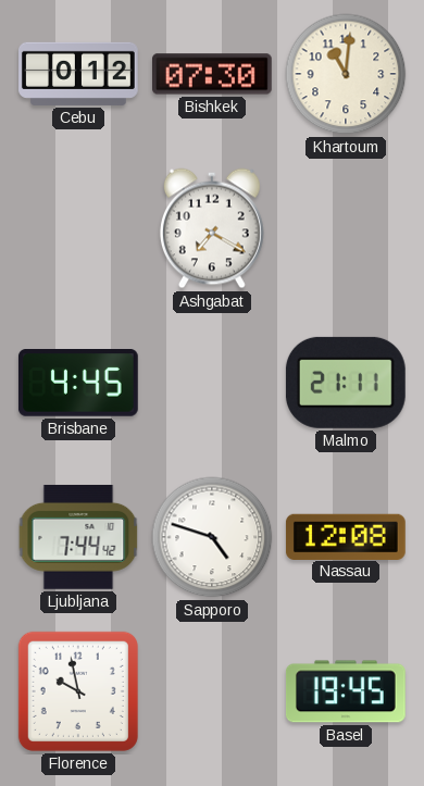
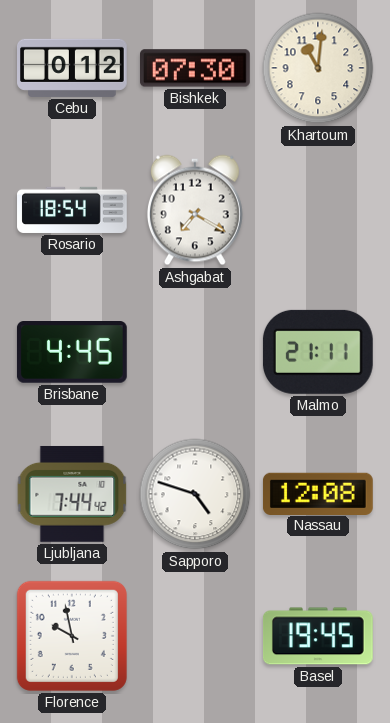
Rosario: none -> 18:54 (72, 210)
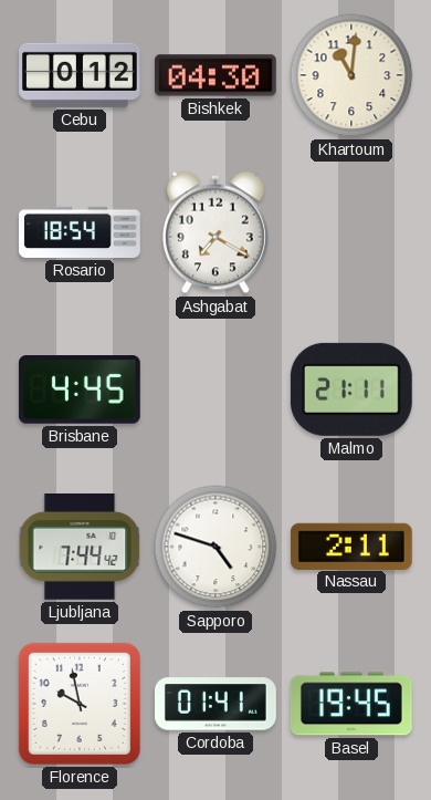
Bishkek: 07:30 -> 04:30 (217, 75)
Nassau: 12:08 -> 2:11 (351, 546)
Cordoba: none -> 01:41 (217, 704)
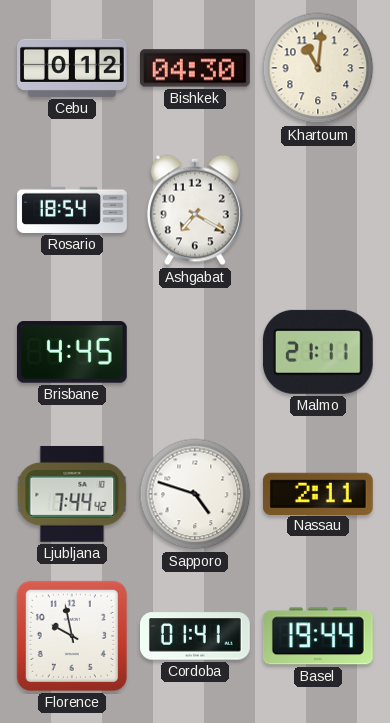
Basel: 19:45 -> 19:44 (318, 636)
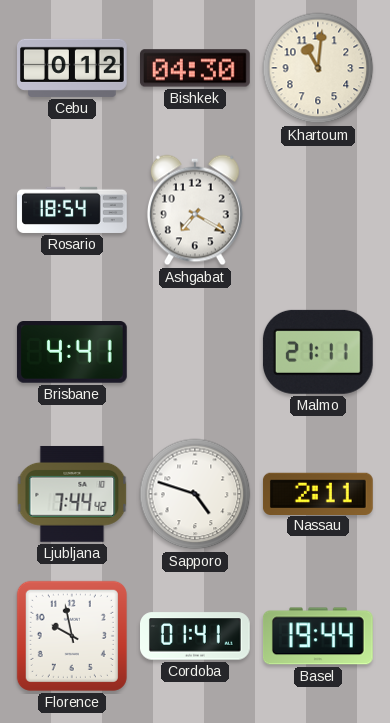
Brisbane: 4:45 -> 4:41 (72, 352)
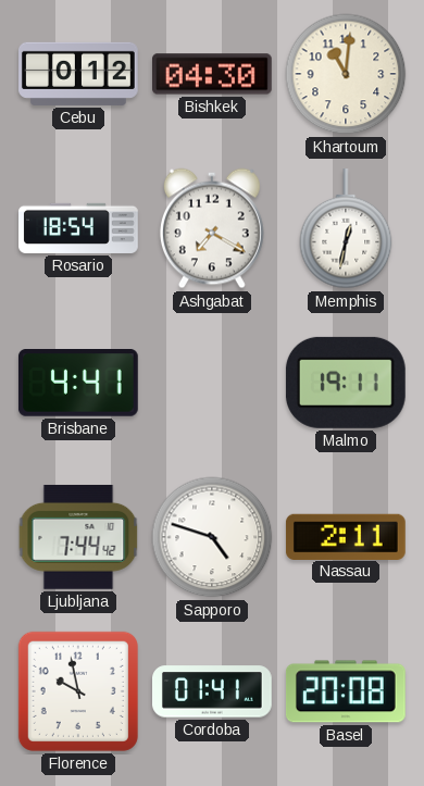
Memphis: none -> 12:32 (346, 229)
Malmo: 21:11 -> 19:11 (346, 383)
Basel: 19:44 -> 20:08 (346, 691)
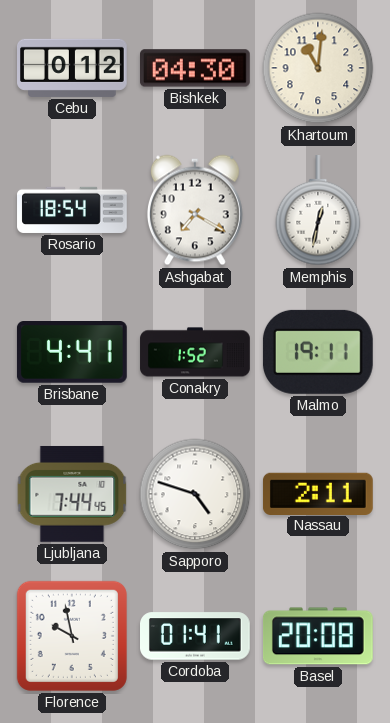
Conakry: none -> 1:52 (195, 352)
Ljubljana: 7:44:42 -> 7:44:45 (72, 494)
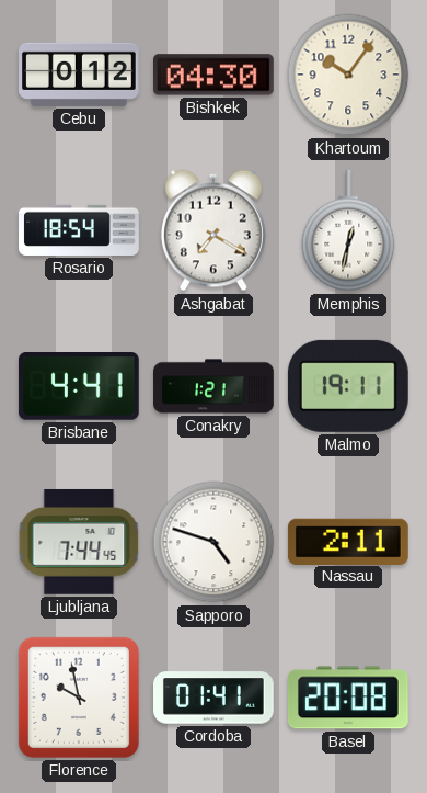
Khartoum: 11:01 -> 10:06 (348, 75)
Conakry: 1:52 -> 1:21 (214, 386)
